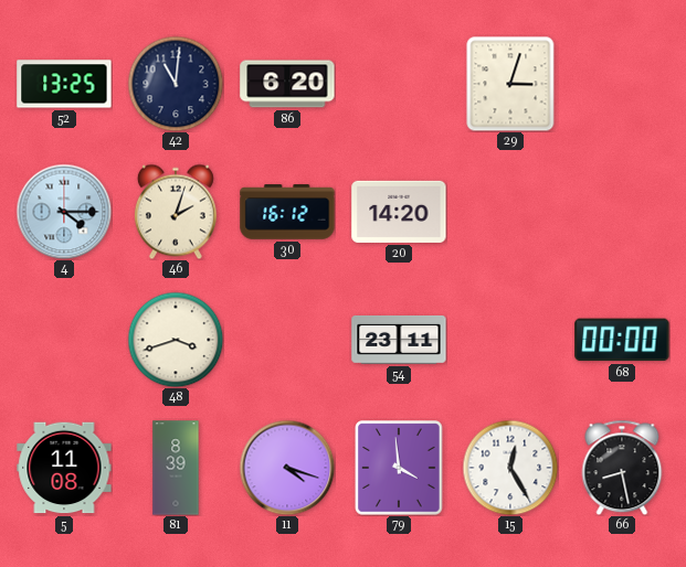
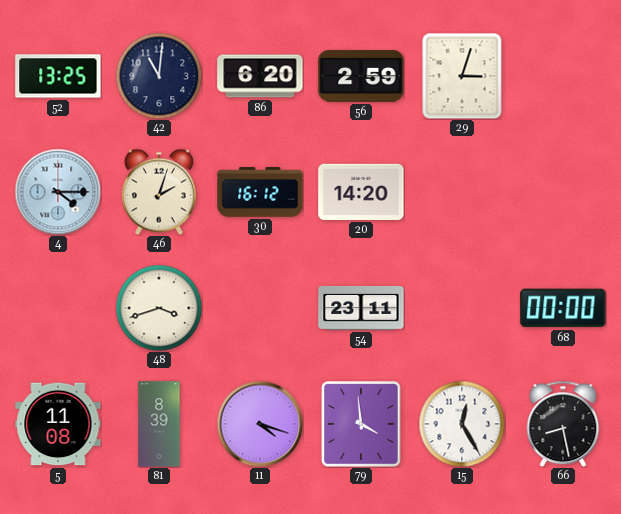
56: none -> 2:59 (361, 76)
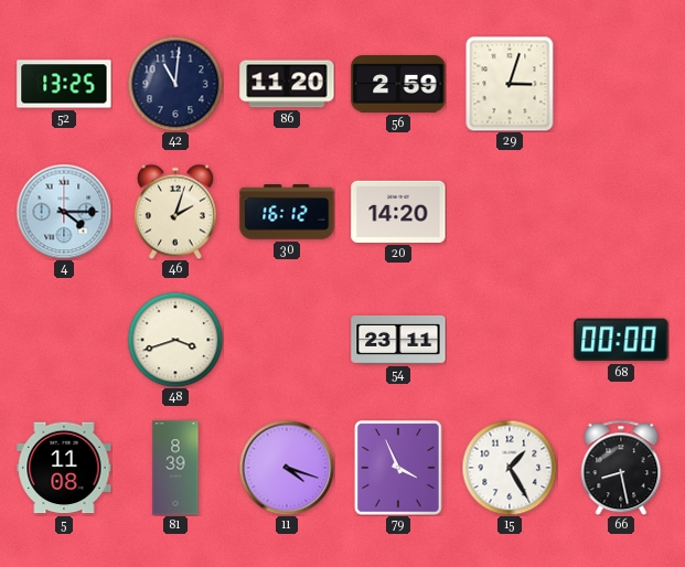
86: 6:20 -> 11:20 (287, 84)
79: 3:59 -> 3:56 (398, 468)
15: 12:25 -> 1:25 (510, 468)
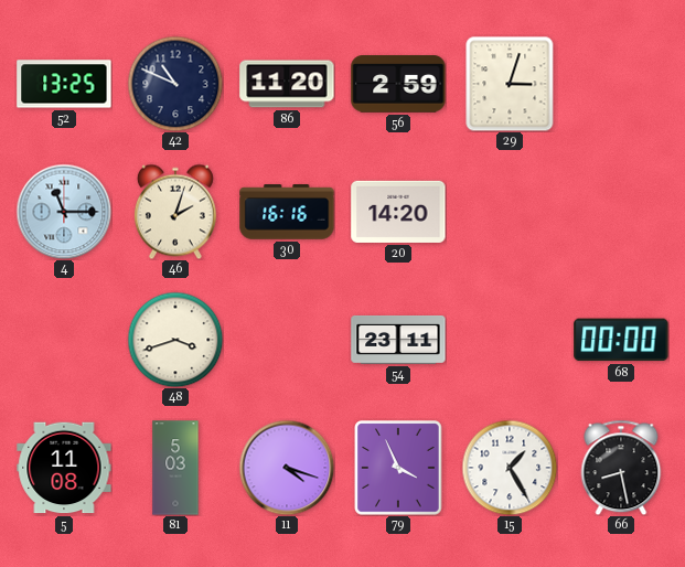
42: 11:01 -> 10:49 (175, 84)
4: 4:15 -> 11:15 (64, 212)
30: 16:12 -> 16:16 (287, 212)
81: 8:39 -> 5:03 (175, 468)
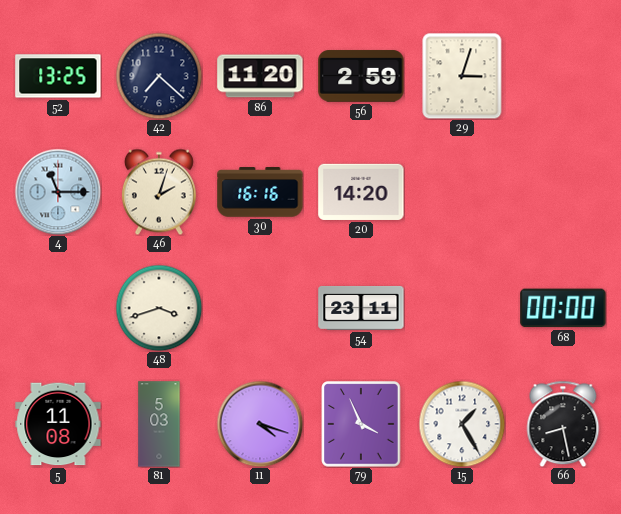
42: 10:49 -> 7:22 (159, 76)
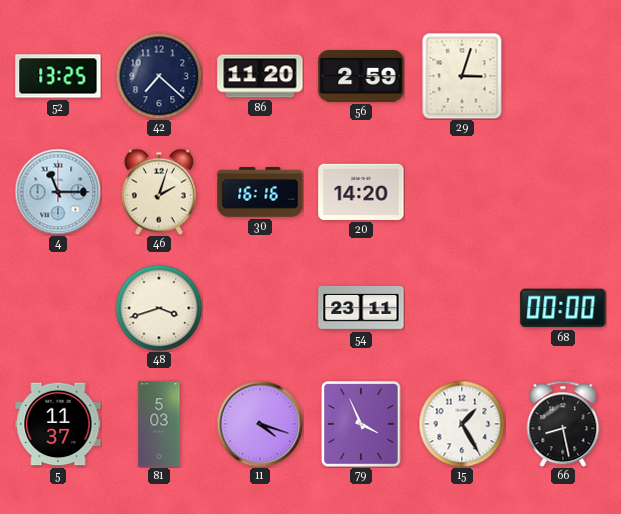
5: 11:08 -> 11:37 (58, 424)
